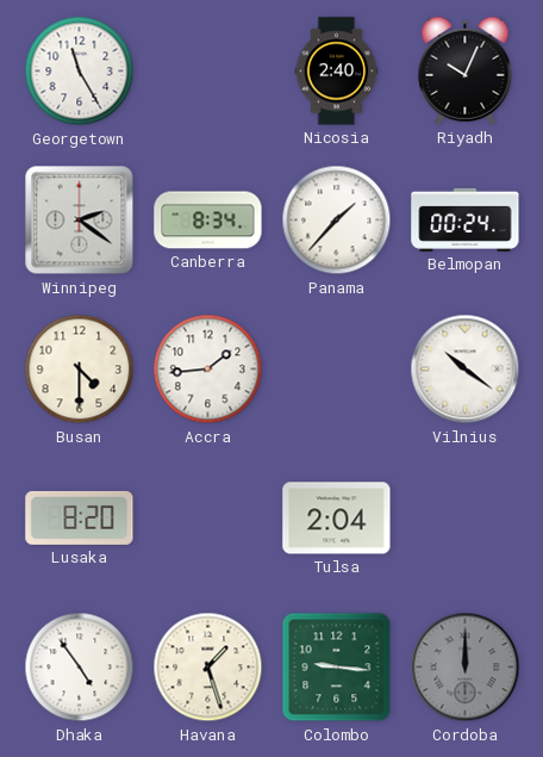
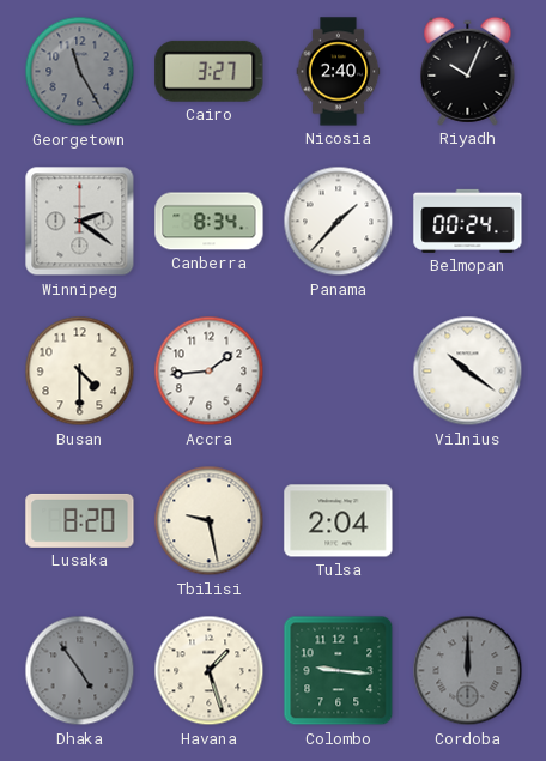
Georgetown dial: white -> grey (80, 72)
Cairo: none -> 3:27 (210, 71)
Tbilisi: none -> 9:28 (210, 521)
Dhaka dial: white -> grey (80, 671)
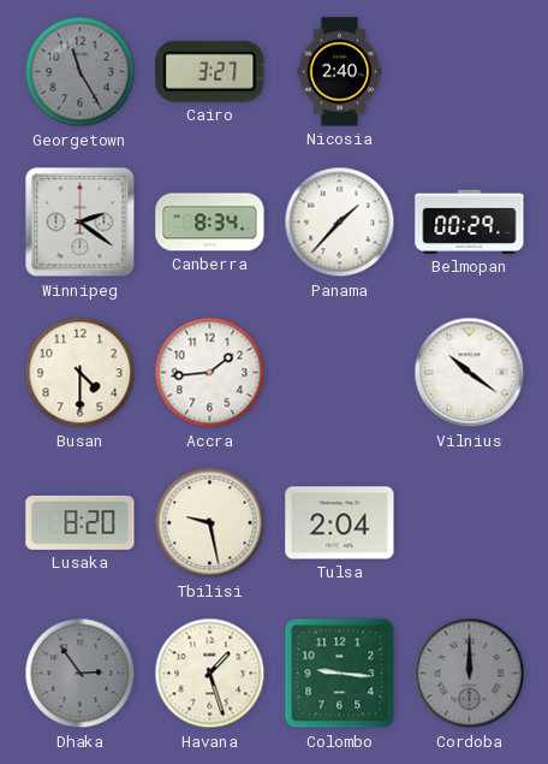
Riyadh: 10:04 -> none (468, 71)
Belmopan: 00:24 -> 00:29 (470, 221)
Dhaka: 4:54 -> 2:54 (81, 674)
